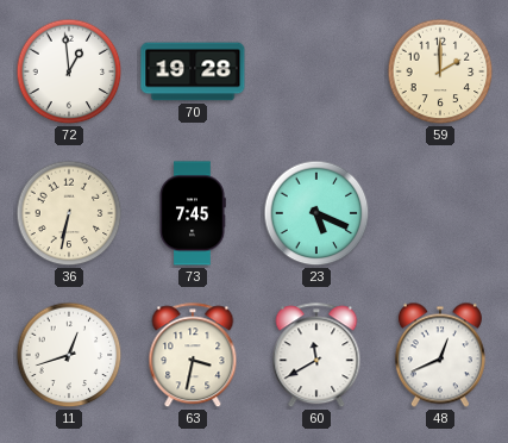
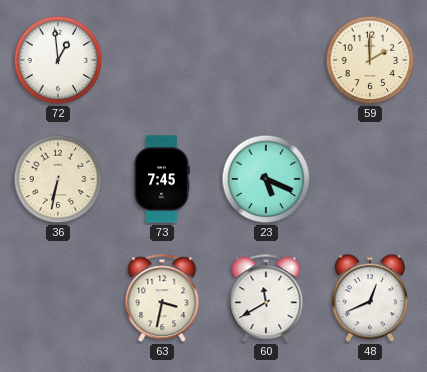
70: 19:28 -> none (193, 71)
11: 12:42 -> none (69, 355)
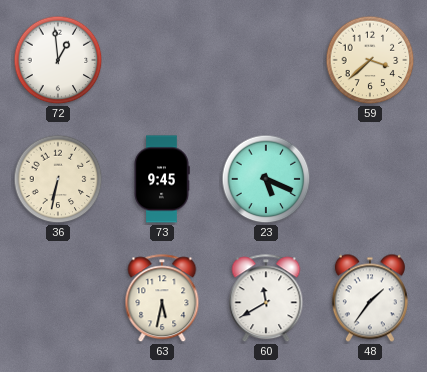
59: 2:00 -> 3:38 (370, 60)
73: 7:45 -> 9:45 (162, 179)
63: 3:32 -> 5:32 (162, 299)
48: 12:41 -> 1:36 (370, 298)
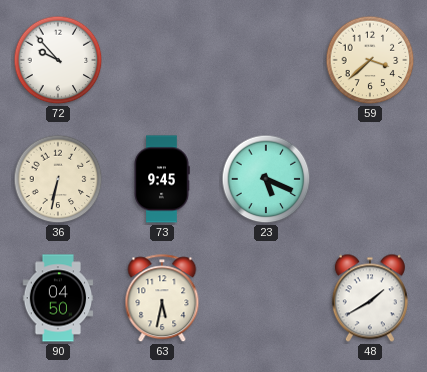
72: 12:59 -> 9:53 (58, 60)
90: none -> 04:50 (58, 298)
60: 11:40 -> none (266, 299)
48: 1:36 -> 1:40 (370, 298)
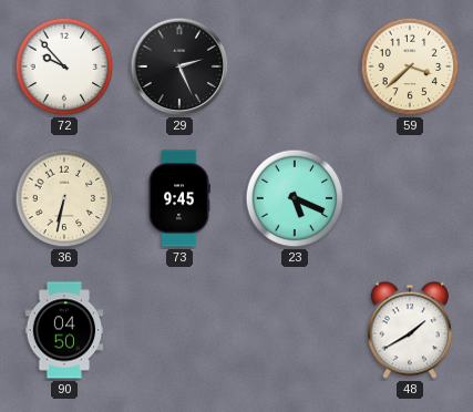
29: none -> 2:26 (179, 66)
63: 5:32 -> none (162, 299)
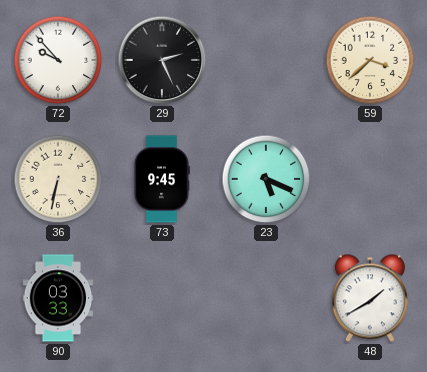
90: 04:50 -> 03:33 (58, 298)
